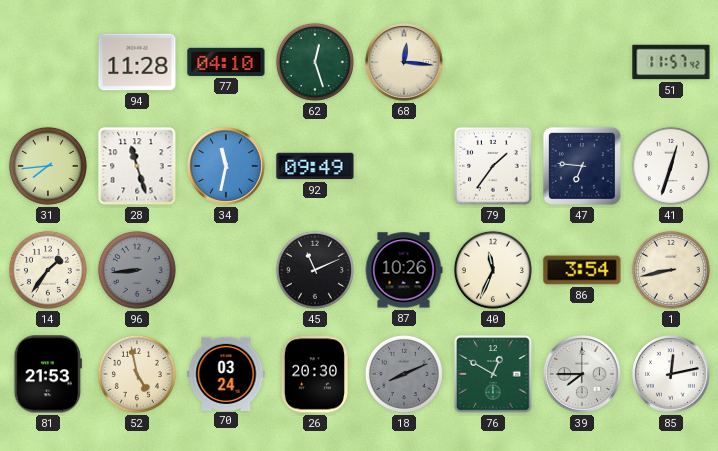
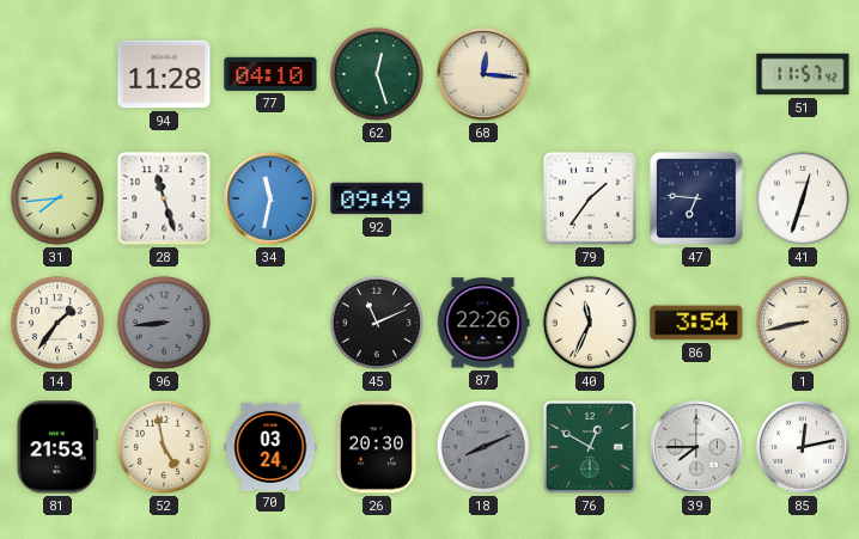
87: 10:26 -> 22:26 (483, 323)
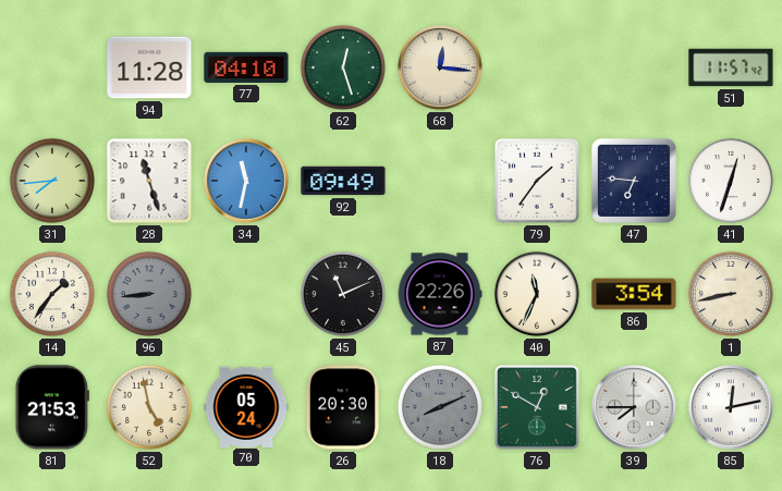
70: 03:24 -> 05:24 (246, 406)
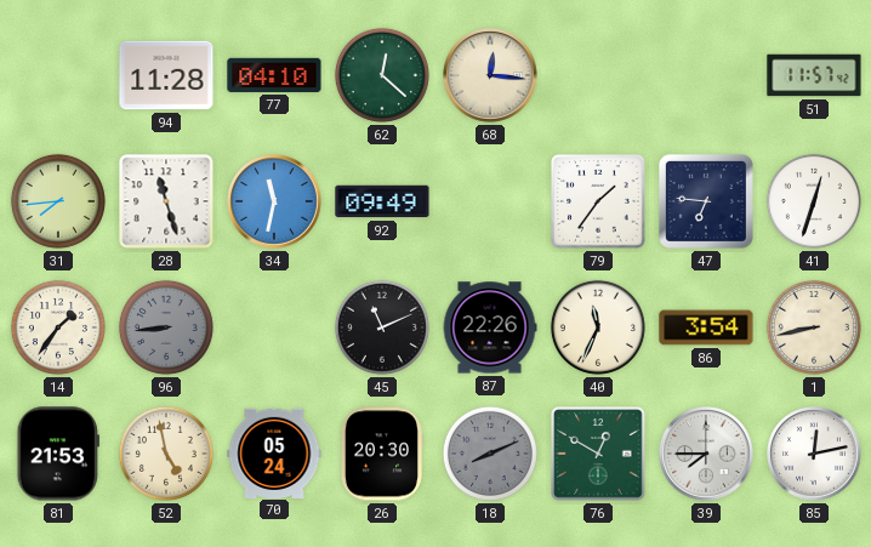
62: 12:27 -> 12:22 (382, 75)
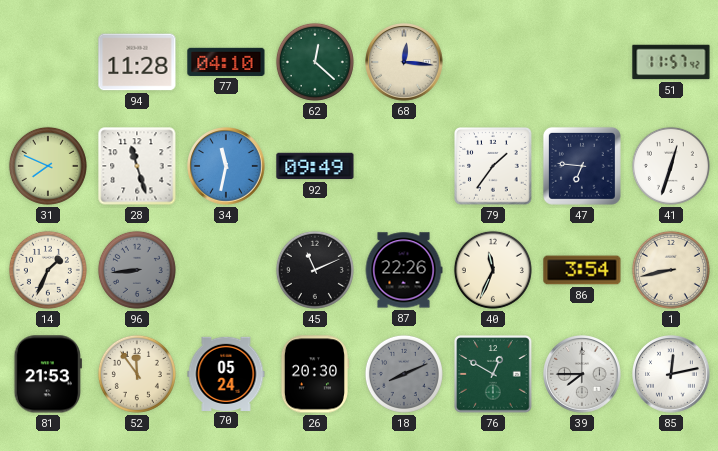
31: 7:44 -> 7:49 (48, 166)
14: 1:36 -> 1:34 (48, 270)
52: 4:58 -> 11:54 (137, 374)
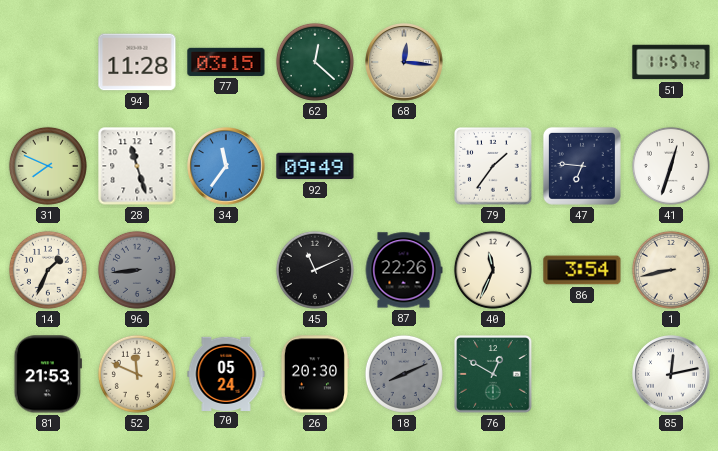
77: 04:10 -> 03:15 (226, 62)
34: 11:32 -> 11:36 (226, 166)
52: 11:54 -> 11:49 (137, 374)
39: 7:45 -> none (582, 374)
